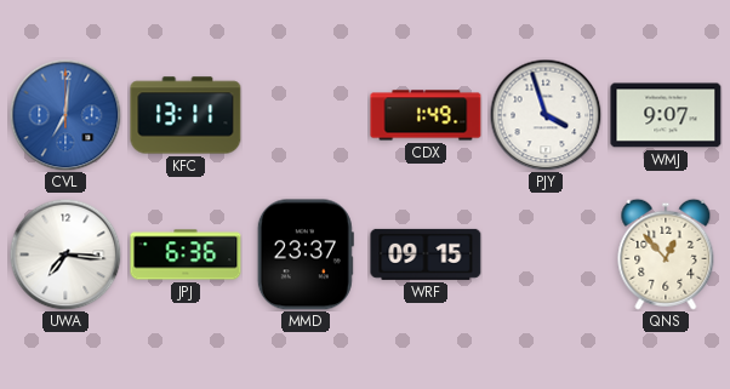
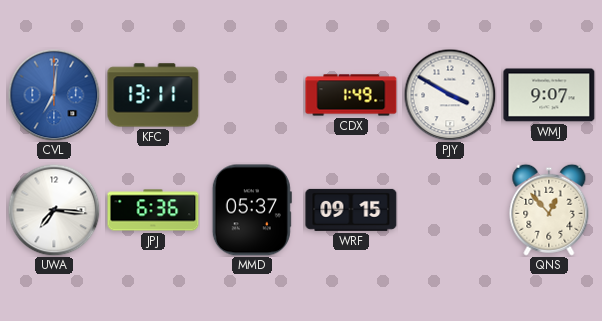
PJY: 3:57 -> 3:50 (450, 95)
MMD: 23:37 -> 05:37 (252, 210)
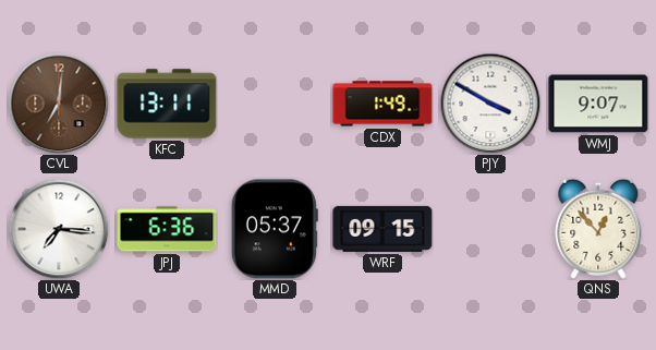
CVL dial: blue -> brown (59, 104)
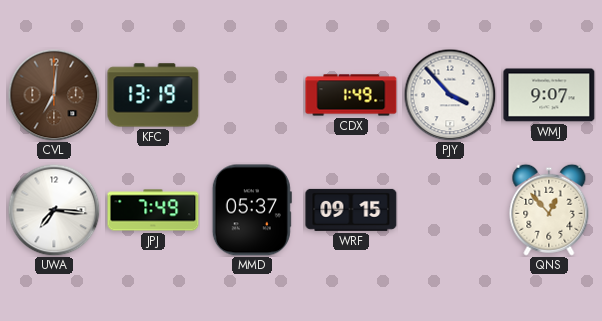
KFC: 13:11 -> 13:19 (153, 95)
PJY: 3:50 -> 3:53 (450, 95)
JPJ: 6:36 -> 7:49 (153, 210)
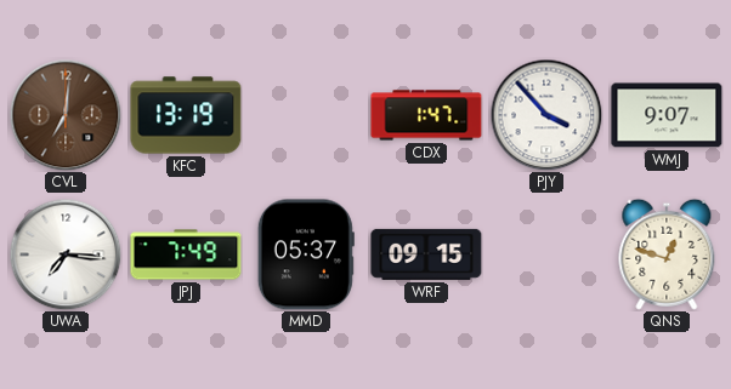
CDX: 1:49 -> 1:47 (426, 115)
QNS: 12:53 -> 12:48 (667, 254)
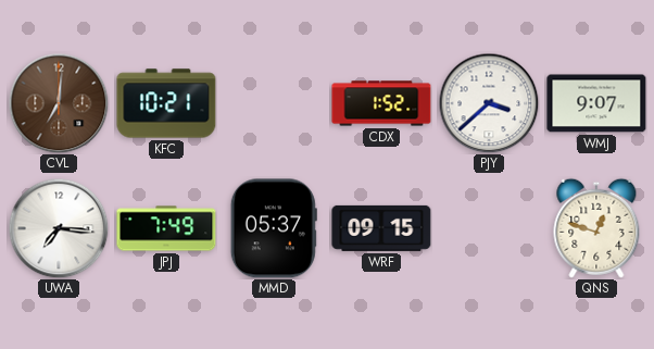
KFC: 13:19 -> 10:21 (166, 103)
CDX: 1:47 -> 1:52 (381, 103)
PJY: 3:53 -> 3:38 (489, 103)
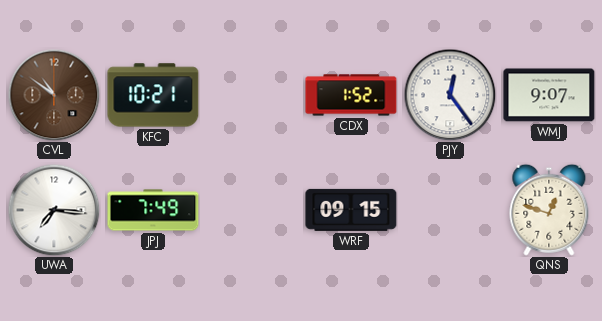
CVL: 7:01 -> 10:51 (54, 95)
PJY: 3:38 -> 12:24 (450, 95)
MMD: 05:37 -> none (274, 228)
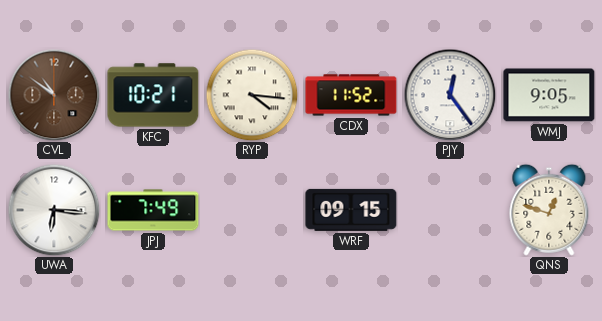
RYP: none -> 4:16 (252, 95)
CDX: 1:52 -> 11:52 (351, 95)
WMJ: 9:07 -> 9:05 (549, 95)
UWA: 7:16 -> 6:16 (54, 210)
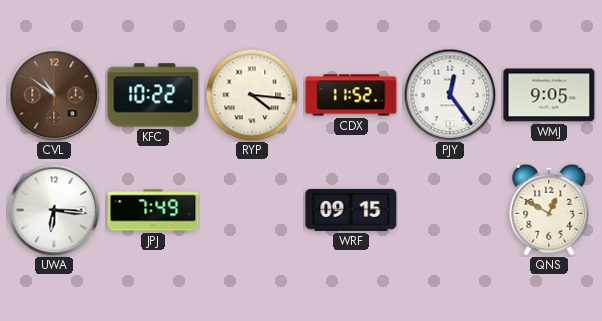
KFC: 10:21 -> 10:22 (153, 95)
QNS: 12:48 -> 12:50 (549, 210)
